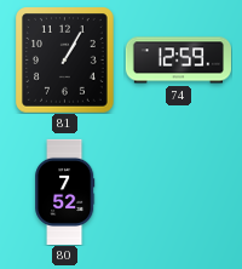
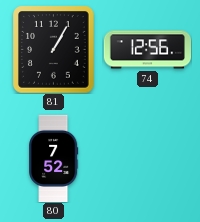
74: 12:59 -> 12:56 (147, 50)
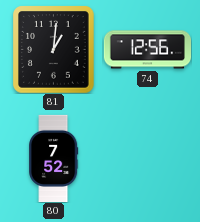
81: 1:05 -> 1:01 (54, 50)
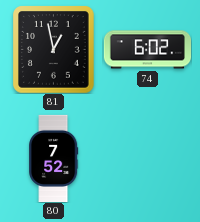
81: 1:01 -> 12:58 (54, 50)
74: 12:56 -> 6:02 (147, 50)
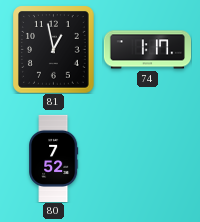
74: 6:02 -> 1:17 (147, 50)
